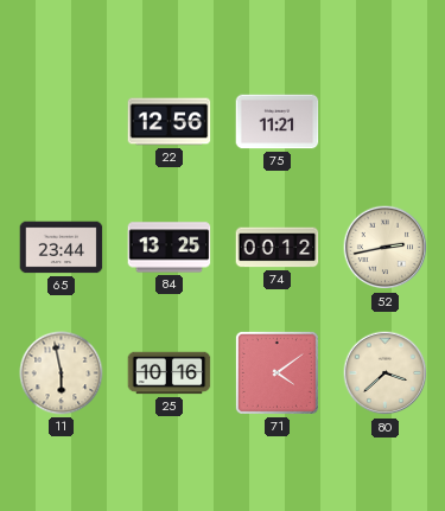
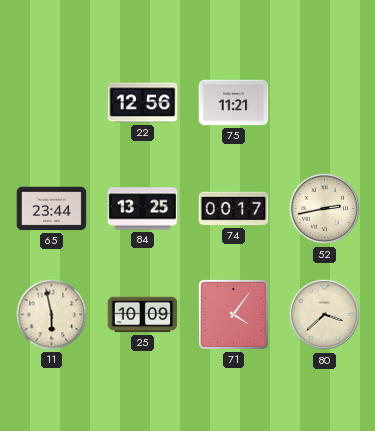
74: 00:12 -> 00:17 (234, 209)
25: 10:16 -> 10:09 (143, 315)
71: 4:09 -> 4:06 (233, 314)
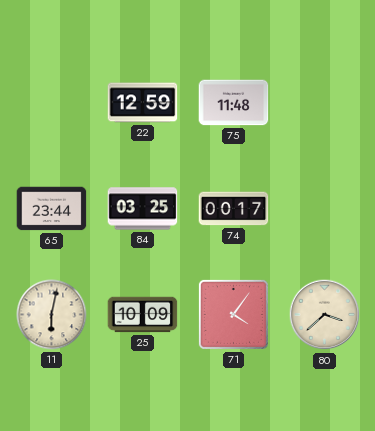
22: 12:56 -> 12:59 (143, 103)
75: 11:21 -> 11:48 (234, 103)
84: 13:25 -> 03:25 (143, 209)
52: 2:43 -> none (325, 209)
11: 5:58 -> 6:02 (52, 315)
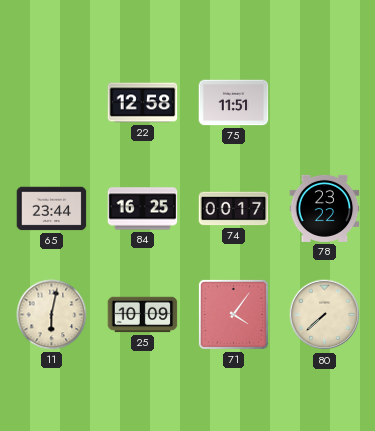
22: 12:59 -> 12:58 (143, 103)
75: 11:48 -> 11:51 (234, 103)
84: 03:25 -> 16:25 (143, 209)
78: none -> 23:22 (325, 208)
80: 3:38 -> 7:38 (325, 315)
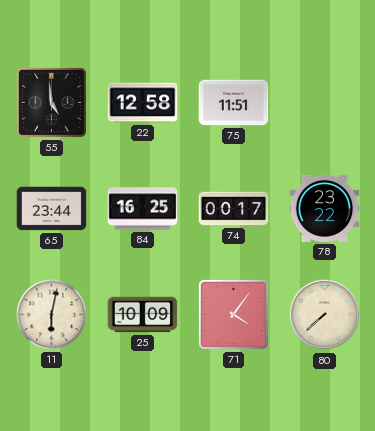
55: none -> 4:59 (51, 102)
